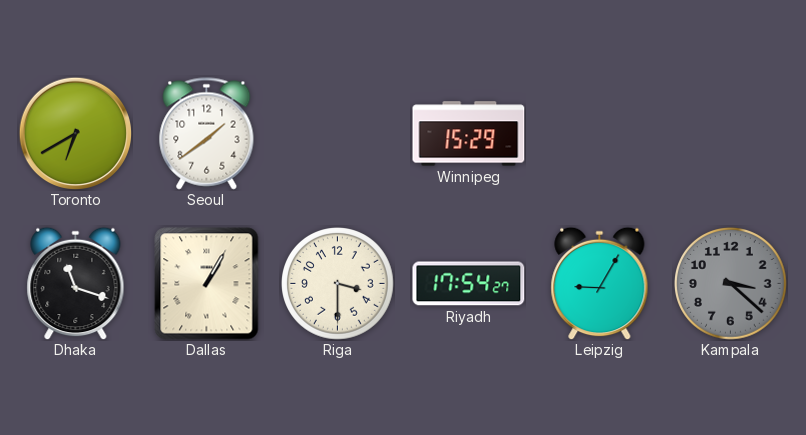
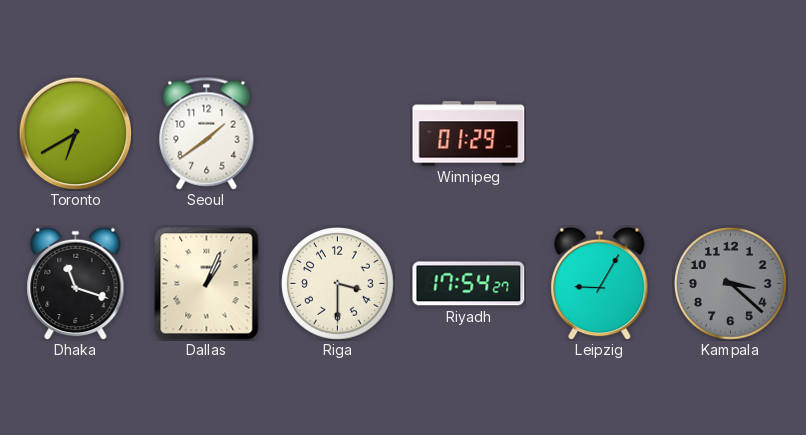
Winnipeg: 15:29 -> 01:29 (469, 134)
Dallas: 1:05 -> 1:04 (207, 284)
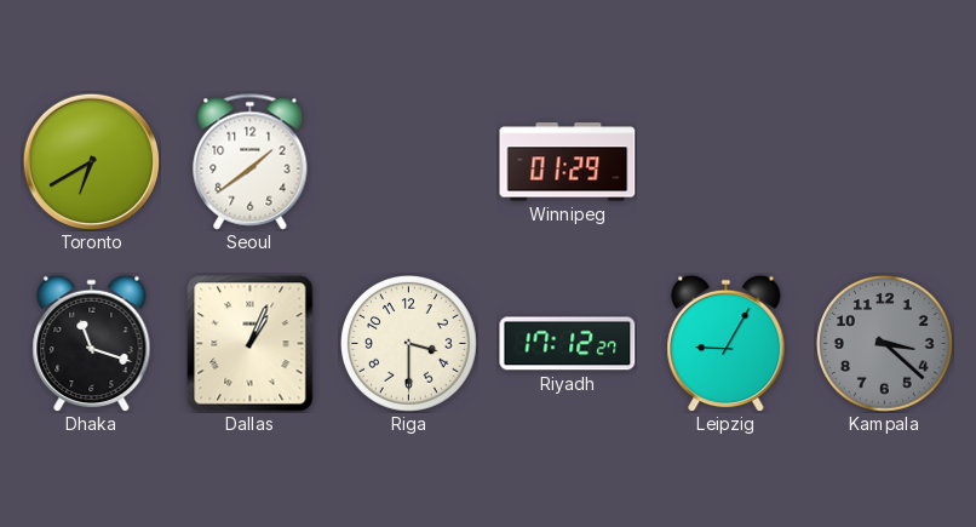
Riyadh: 17:54 -> 17:12 (568, 344)
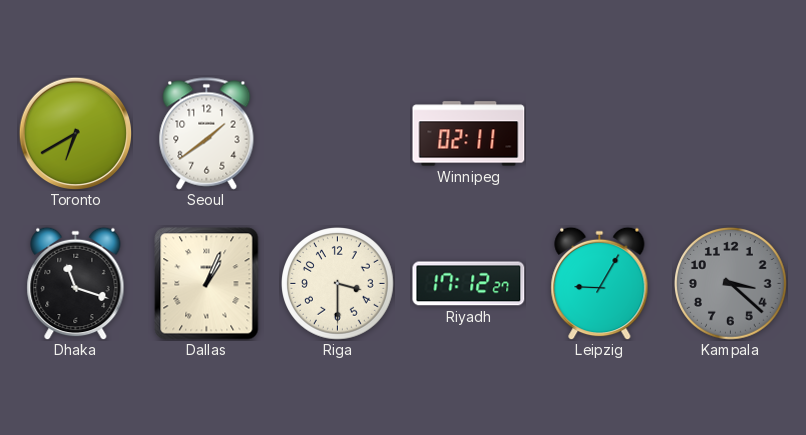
Winnipeg: 01:29 -> 02:11 (469, 134)
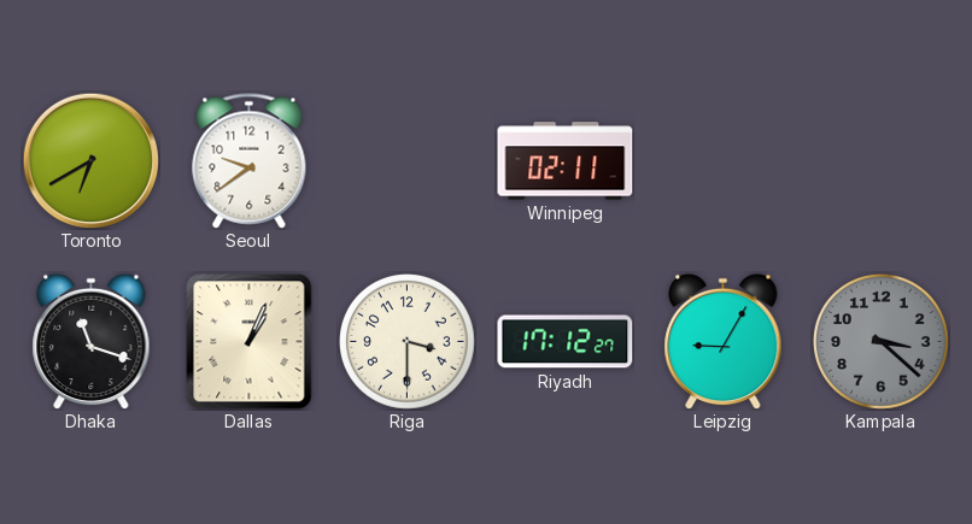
Seoul: 1:39 -> 9:39 (250, 161)
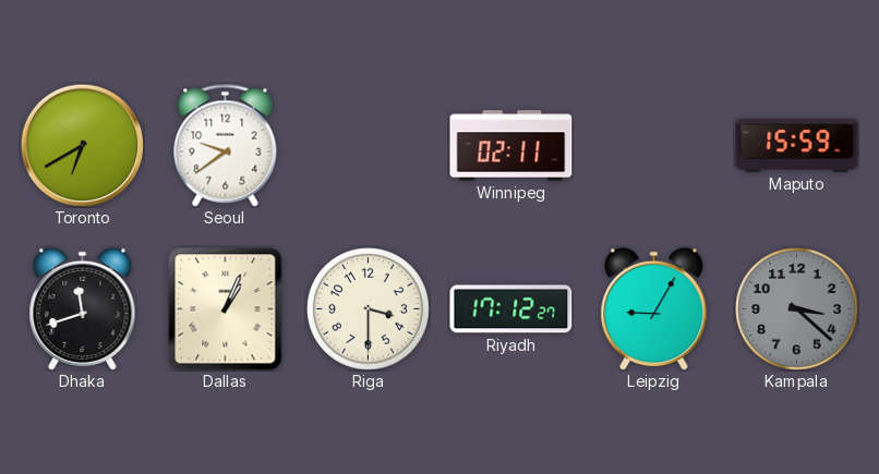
Maputo: none -> 15:59 (797, 145)
Dhaka: 11:18 -> 11:42 (83, 308)
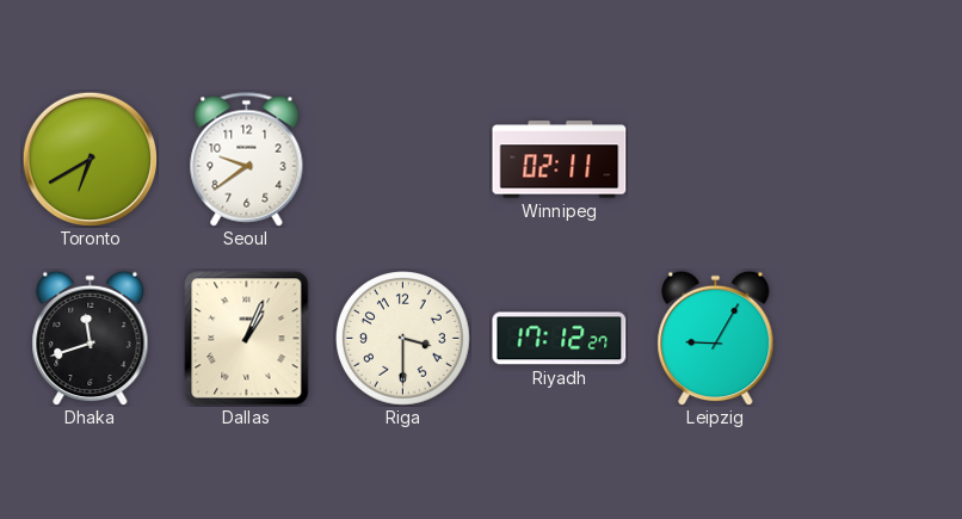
Maputo: 15:59 -> none (797, 145)
Kampala: 3:22 -> none (797, 309)
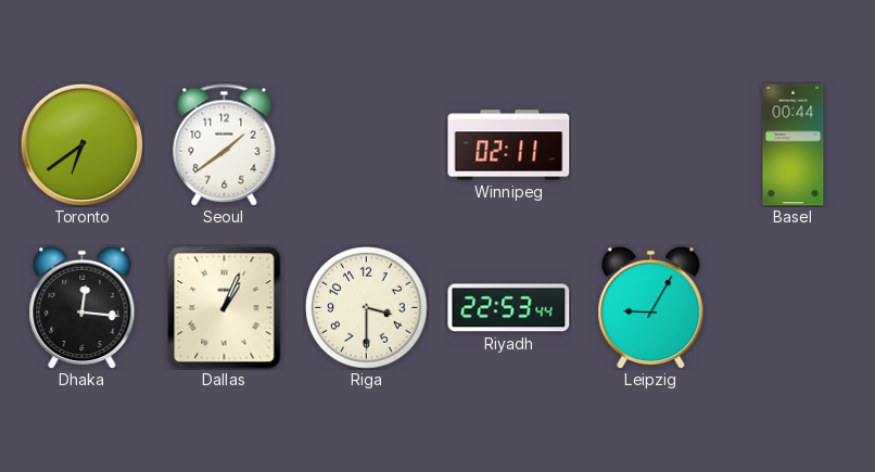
Toronto: 6:40 -> 6:39 (81, 144)
Seoul: 9:39 -> 1:39 (225, 145)
Basel: none -> 00:44 (794, 145)
Dhaka: 11:42 -> 12:16 (83, 307)
Riyadh: 17:12 -> 22:53 (509, 308)
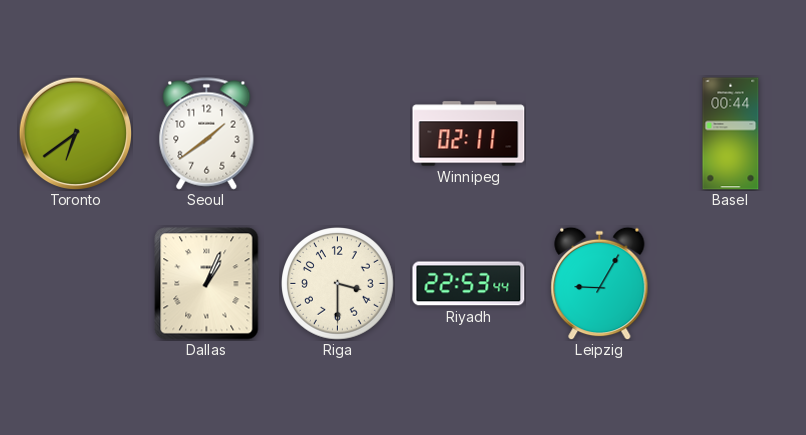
Dhaka: 12:16 -> none (83, 307)
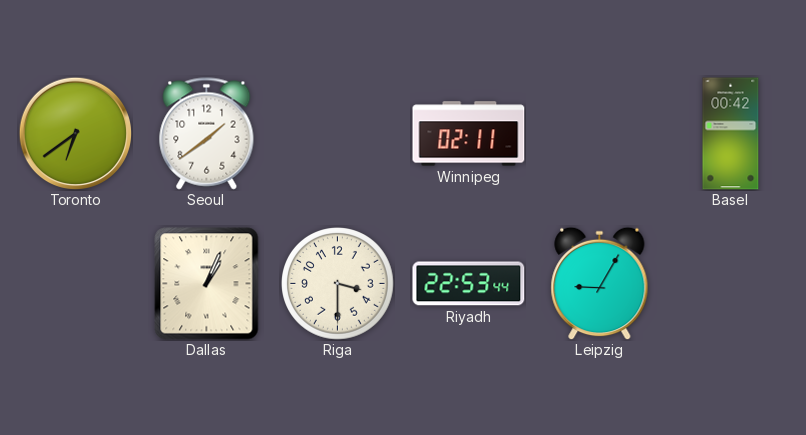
Basel: 00:44 -> 00:42 (731, 134)
